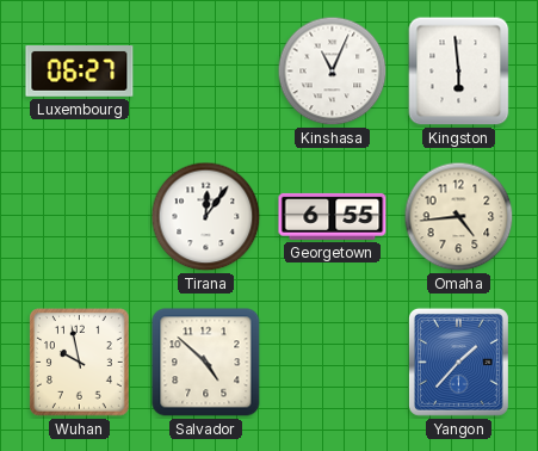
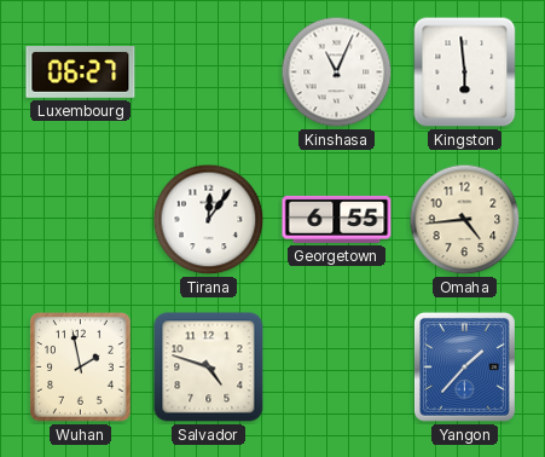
Wuhan: 9:58 -> 1:58 (81, 368)
Salvador: 4:52 -> 4:48 (209, 368)
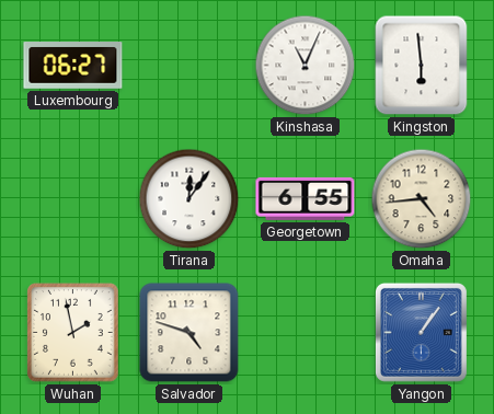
Yangon: 1:37 -> 1:06 (421, 332)
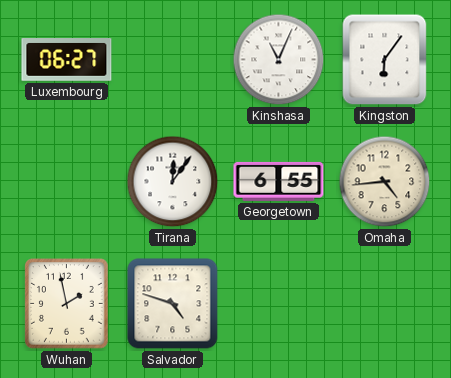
Kingston: 5:59 -> 6:06 (385, 60)
Yangon: 1:06 -> none (421, 332)
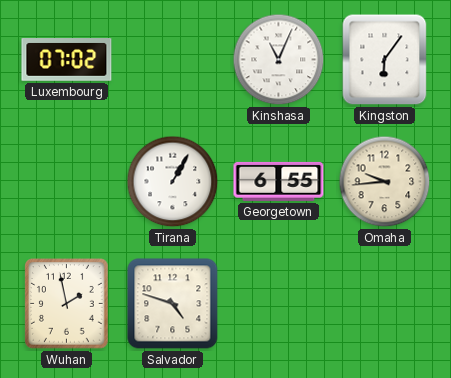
Luxembourg: 06:27 -> 07:02 (67, 60)
Tirana: 12:06 -> 1:05 (173, 182)
Omaha: 4:44 -> 9:44 (385, 182)
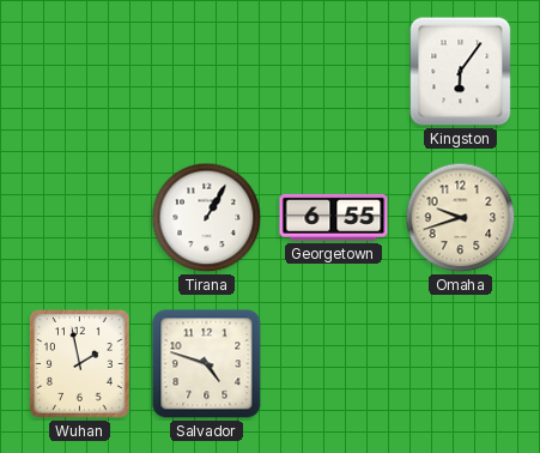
Luxembourg: 07:02 -> none (67, 60)
Kinshasa: 11:04 -> none (279, 60)
Omaha: 9:44 -> 9:42 (461, 218)
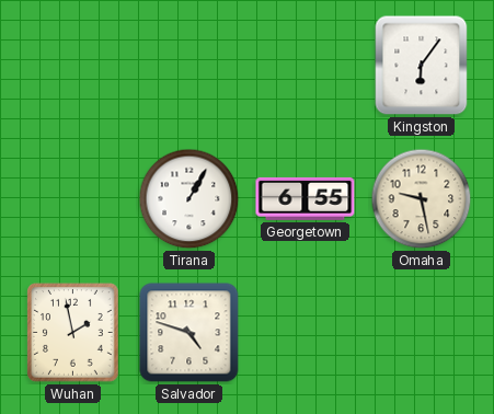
Omaha: 9:42 -> 9:28 (422, 199)
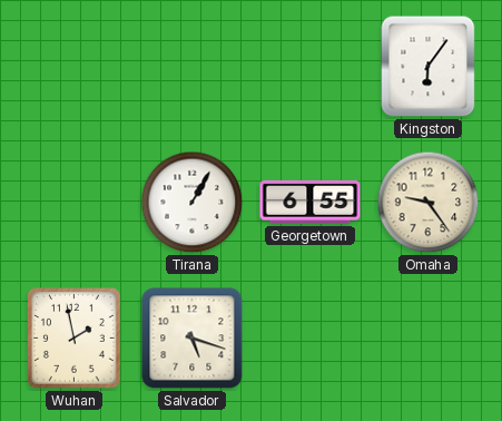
Omaha: 9:28 -> 9:24 (429, 203)
Salvador: 4:48 -> 5:18 (193, 339)
